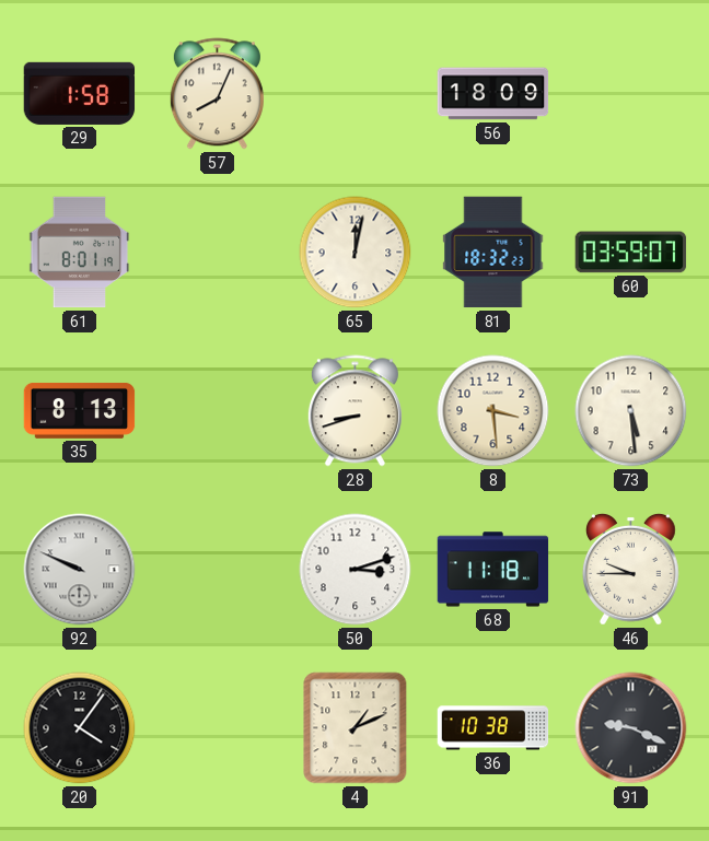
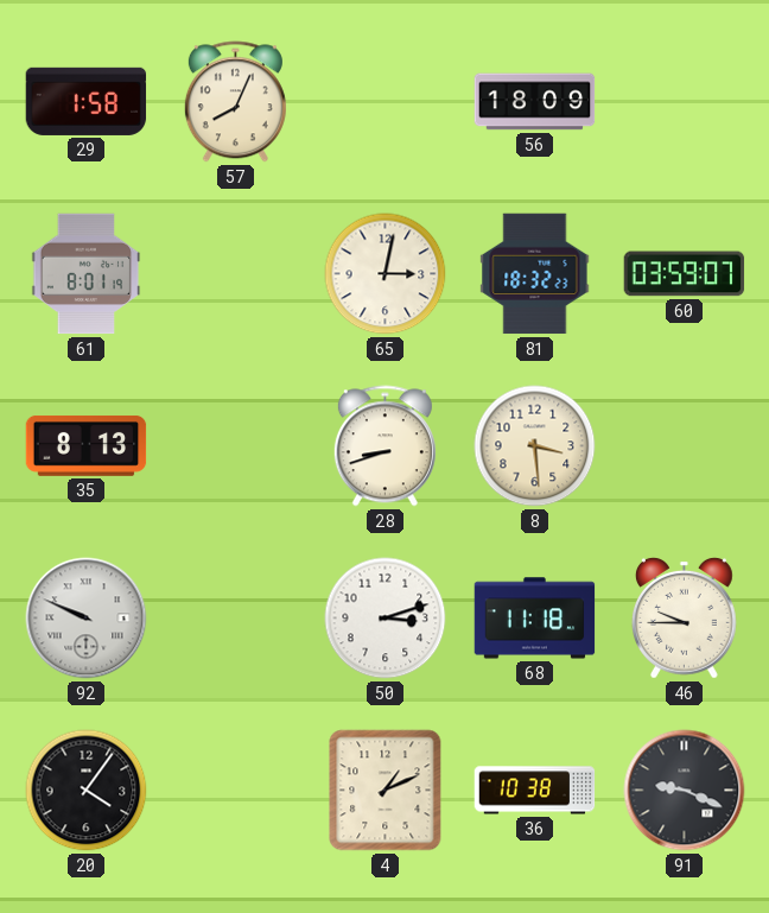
65: 12:02 -> 3:02 (386, 274)
73: 5:29 -> none (631, 411)
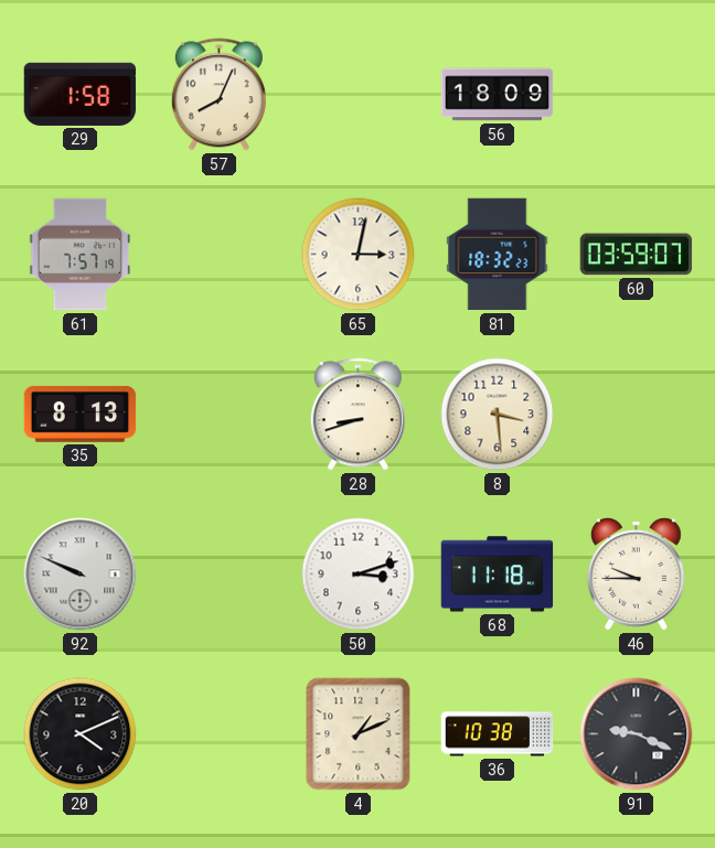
61: 8:01 -> 7:57 (81, 255)
20: 4:06 -> 4:11 (81, 734)
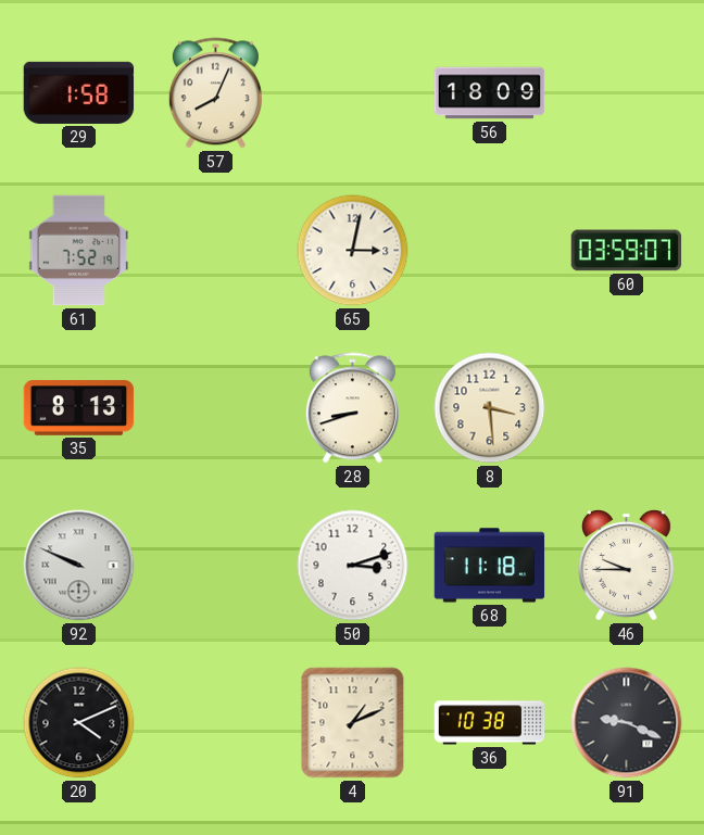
61: 7:57 -> 7:52 (79, 251)
81: 18:32 -> none (498, 255)
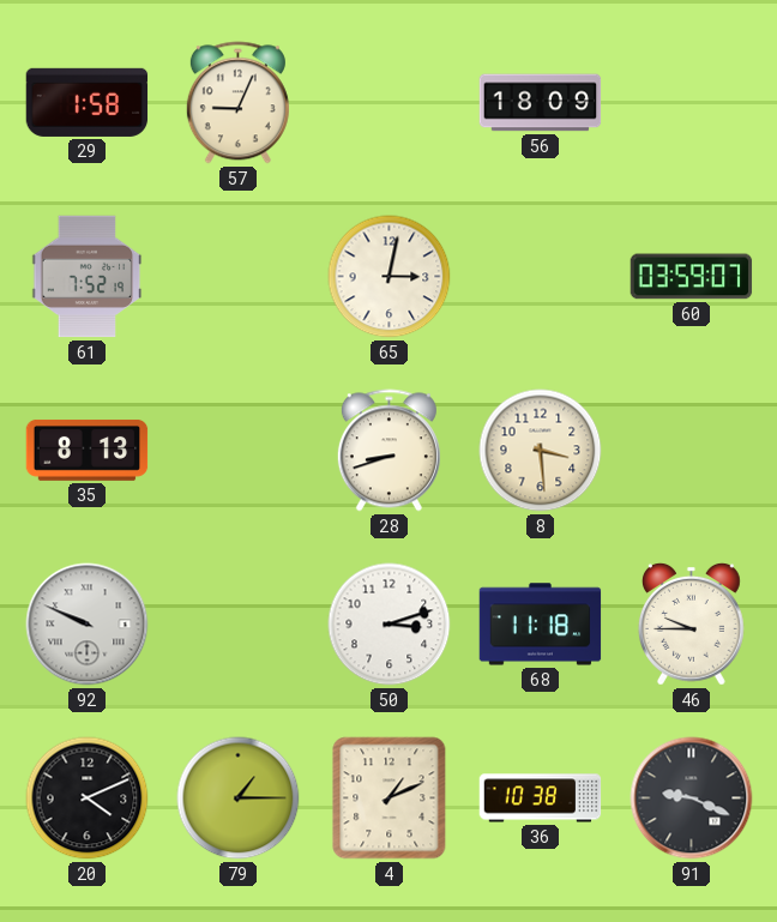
57: 8:04 -> 9:04 (237, 103)
79: none -> 1:15 (239, 799)
